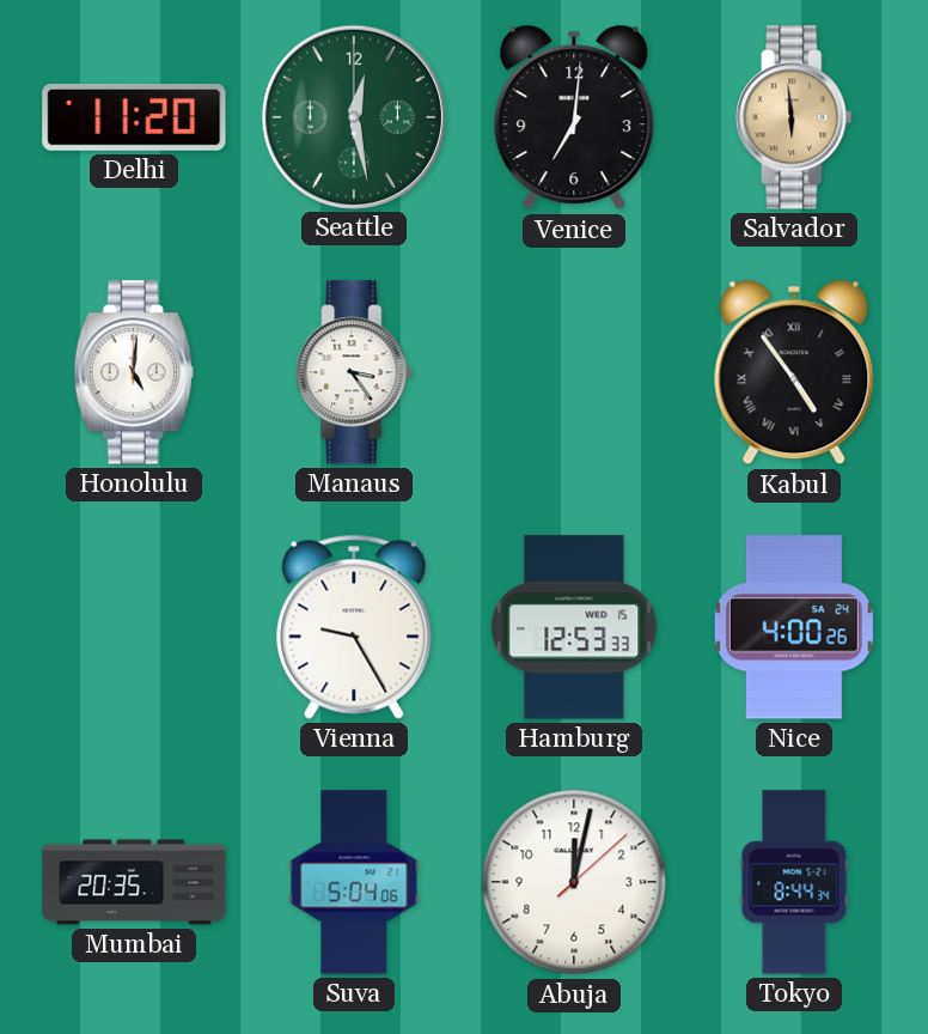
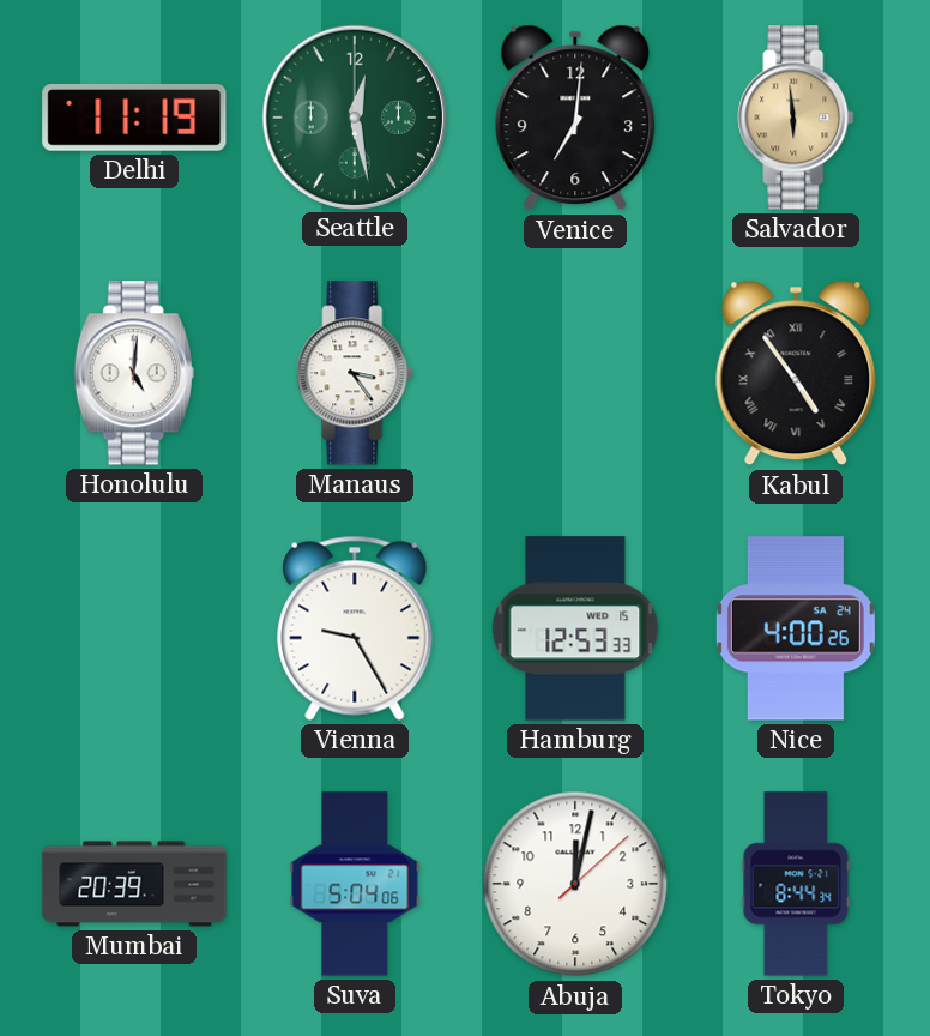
Delhi: 11:20 -> 11:19 (134, 118)
Mumbai: 20:35 -> 20:39 (134, 884)
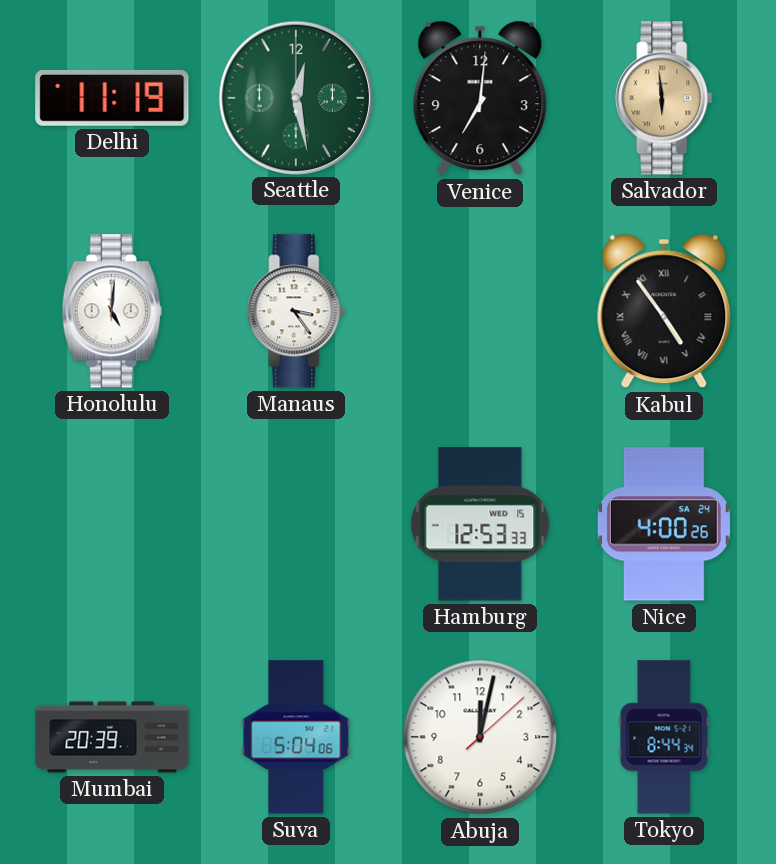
Vienna: 9:25 -> none (355, 628)
